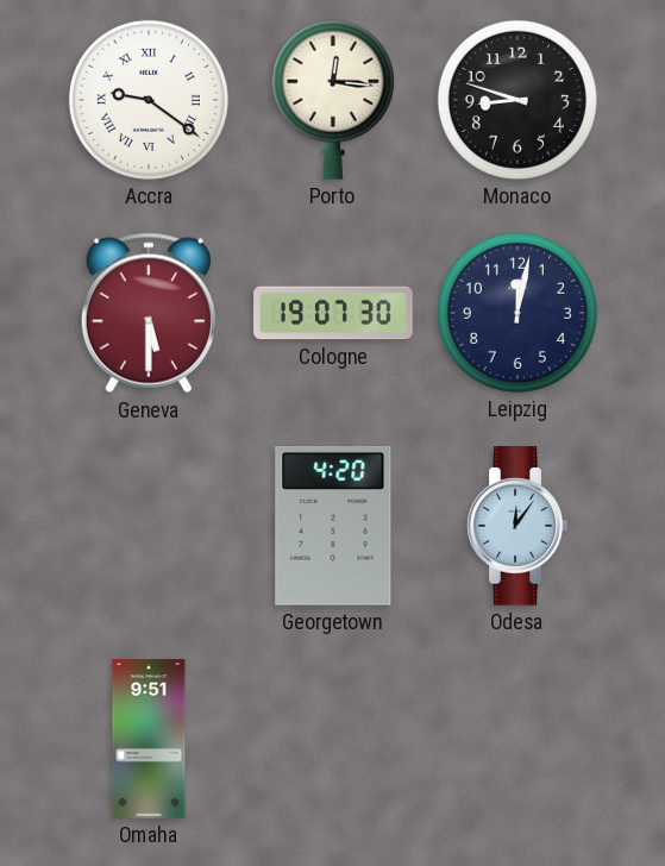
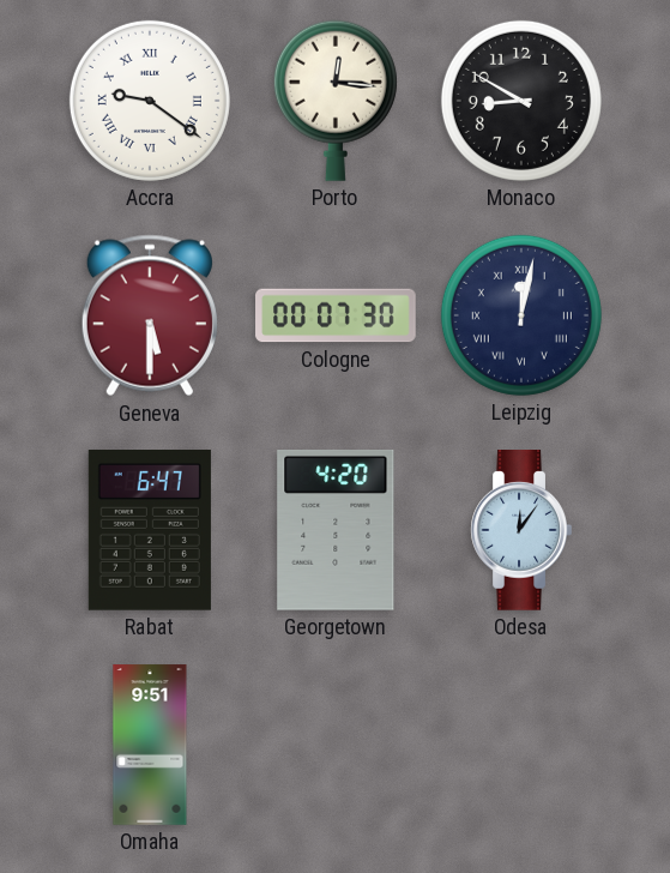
Monaco: 8:48 -> 8:50 (521, 101)
Cologne: 19:07 -> 00:07 (336, 315)
Leipzig numerals: Arabic -> Roman (521, 315)
Rabat: none -> 6:47 (150, 531)
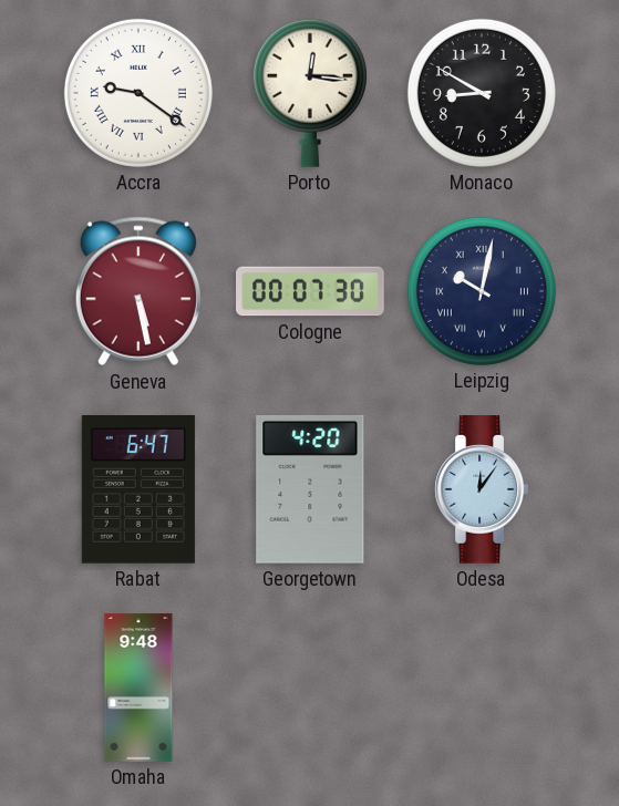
Geneva: 5:30 -> 5:28 (138, 291)
Leipzig: 12:02 -> 10:02 (482, 291)
Omaha: 9:51 -> 9:48 (138, 688)
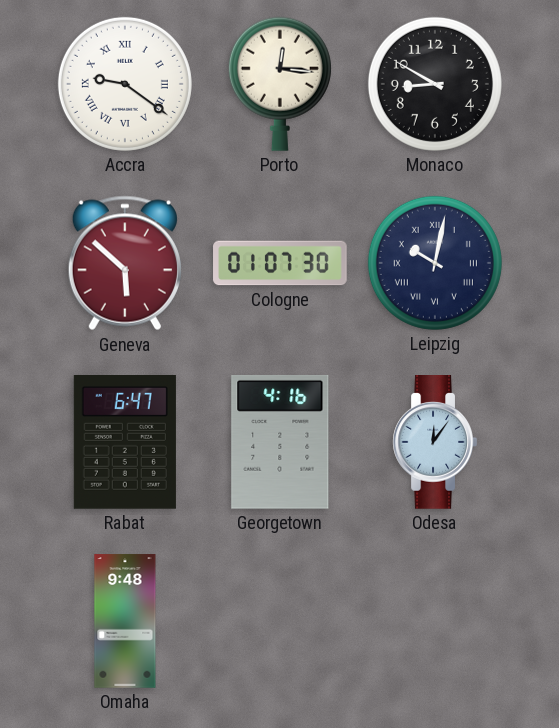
Geneva: 5:28 -> 5:52 (125, 263)
Cologne: 00:07 -> 01:07 (280, 263)
Georgetown: 4:20 -> 4:16 (280, 442)
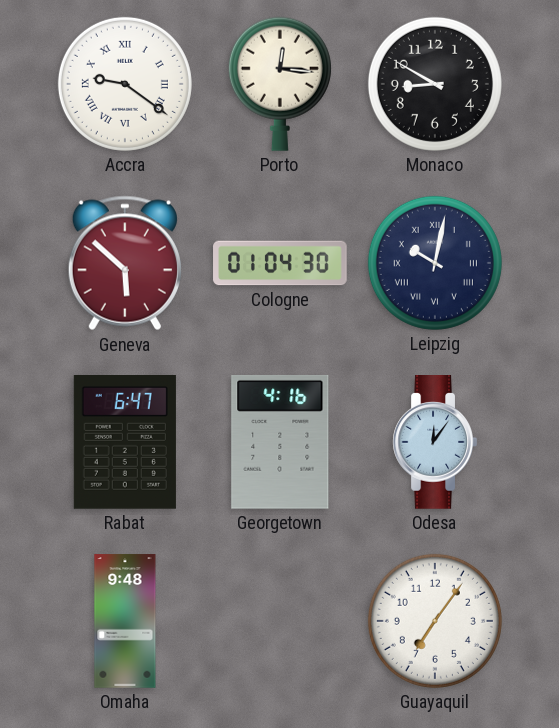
Cologne: 01:07 -> 01:04 (280, 263)
Guayaquil: none -> 7:06 (435, 621)
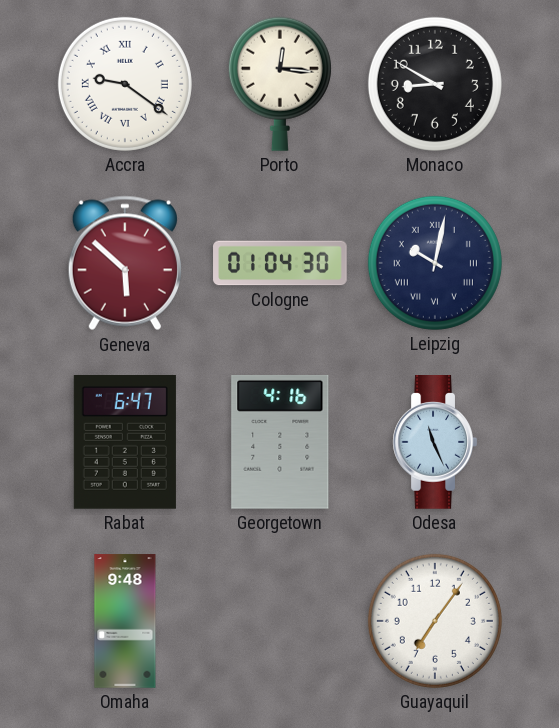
Odesa: 12:06 -> 11:26 (435, 442)
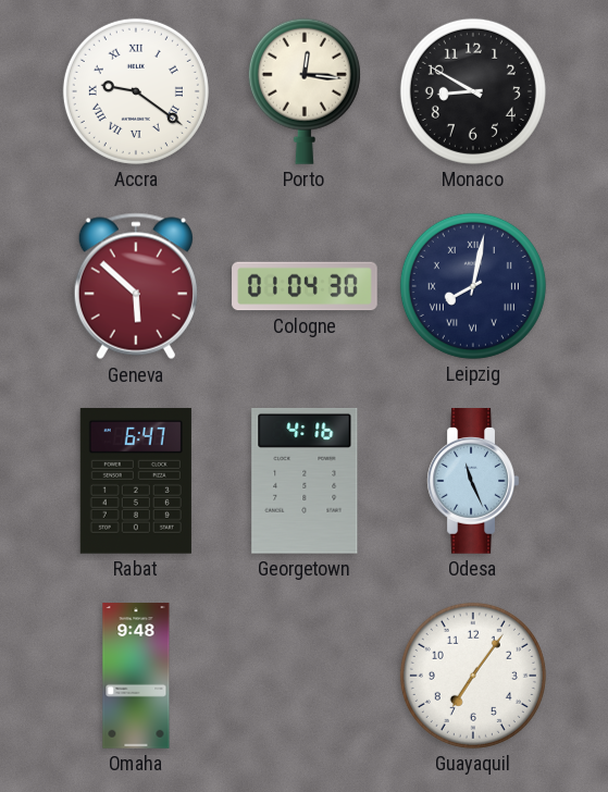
Leipzig: 10:02 -> 8:02 (473, 286)
